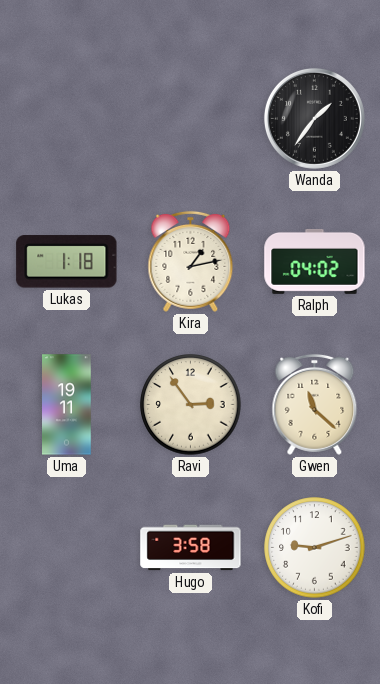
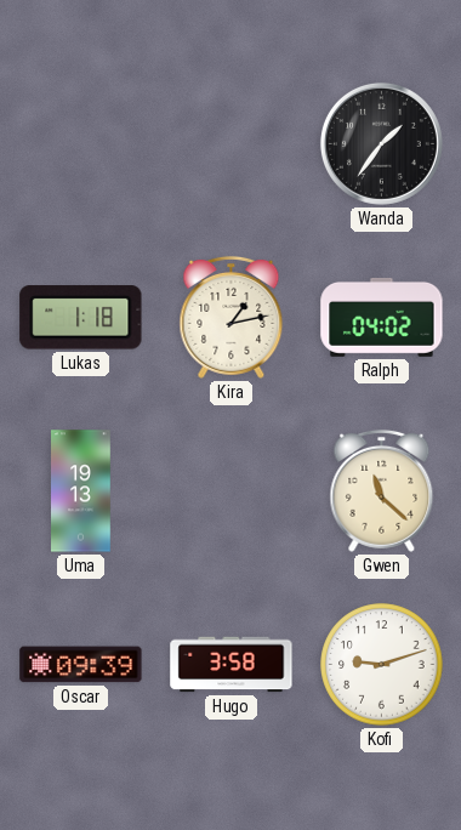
Uma: 19:11 -> 19:13 (81, 491)
Ravi: 2:54 -> none (191, 405)
Oscar: none -> 09:39 (81, 665)
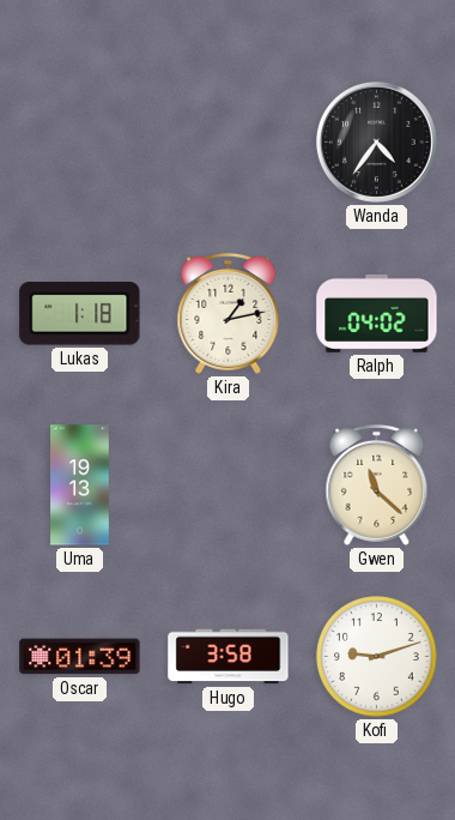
Wanda: 1:36 -> 4:36 (376, 141)
Oscar: 09:39 -> 01:39 (80, 657)
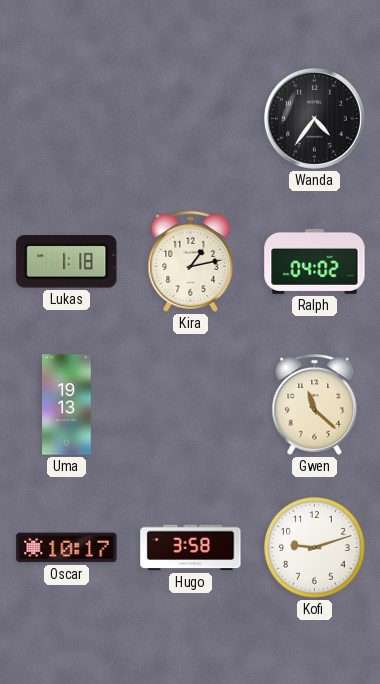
Oscar: 01:39 -> 10:17 (67, 548)
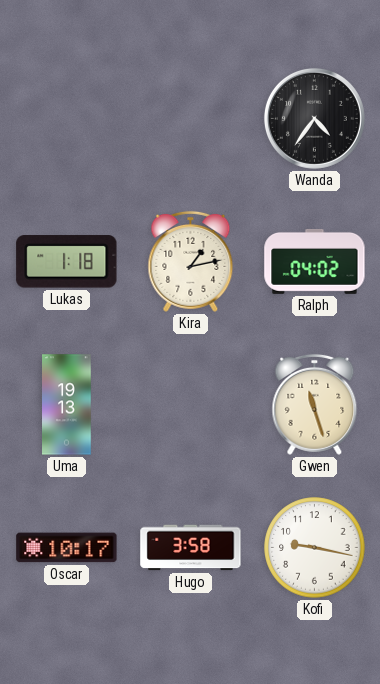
Gwen: 11:22 -> 11:27 (315, 404)
Kofi: 9:12 -> 9:17 (315, 548)
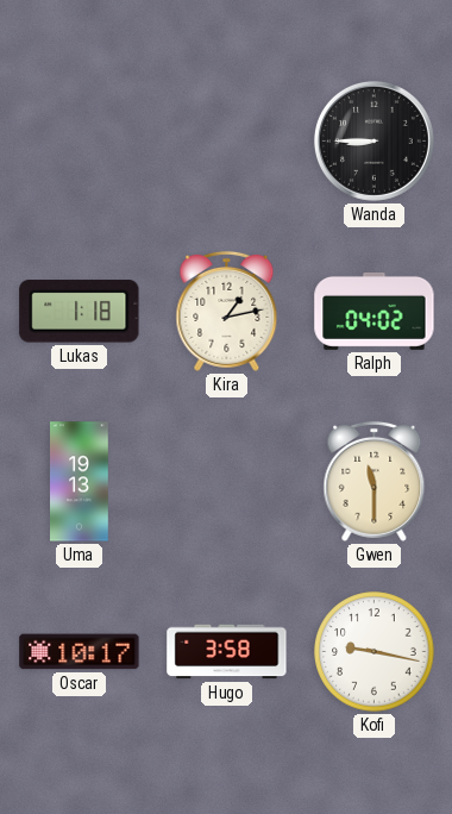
Wanda: 4:36 -> 8:45 (373, 140)
Gwen: 11:27 -> 11:30 (375, 481)
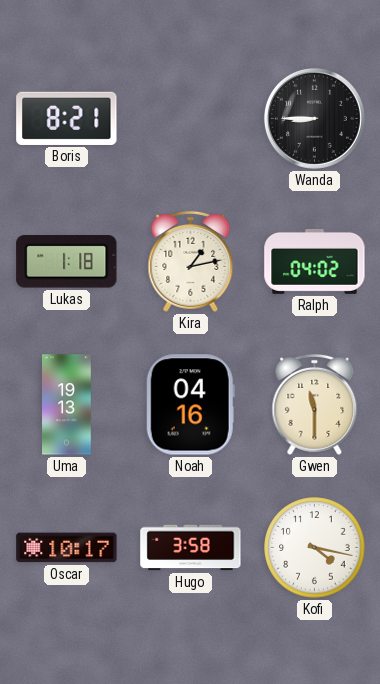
Boris: none -> 8:21 (67, 118)
Noah: none -> 04:16 (190, 405)
Kofi: 9:17 -> 4:17 (315, 548)
